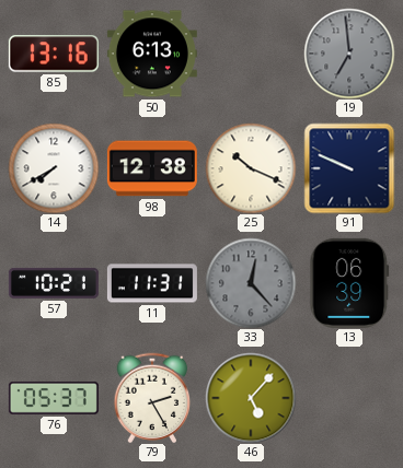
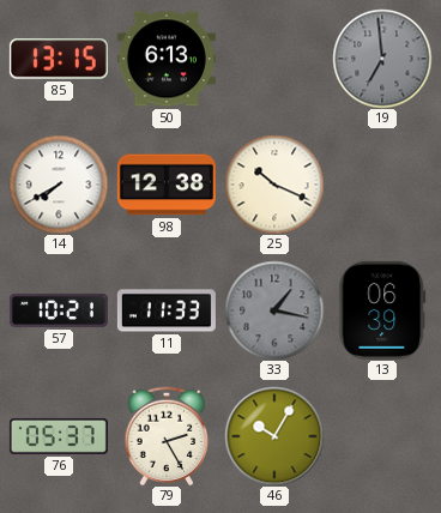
85: 13:16 -> 13:15 (59, 59)
91: 9:49 -> none (349, 168)
11: 11:31 -> 11:33 (167, 310)
33: 12:23 -> 1:17 (274, 310)
46: 5:07 -> 10:05 (274, 436)
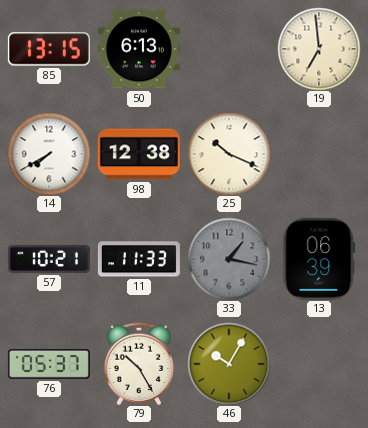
19 dial: grey -> cream (319, 49)
79: 2:25 -> 10:25 (139, 364)
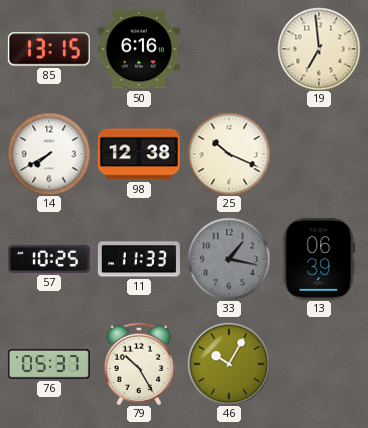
50: 6:13 -> 6:16 (139, 49)
57: 10:21 -> 10:25 (49, 259)
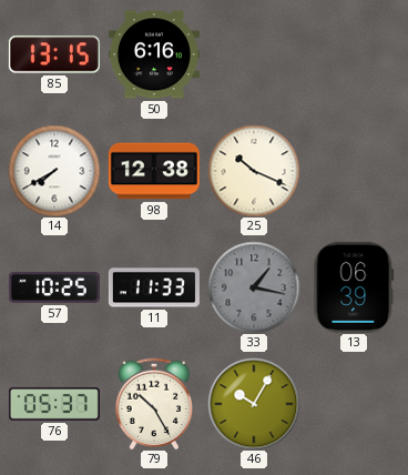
19: 6:59 -> none (319, 49)
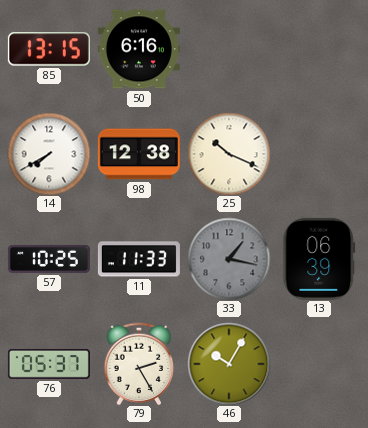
79: 10:25 -> 2:25 (139, 364)
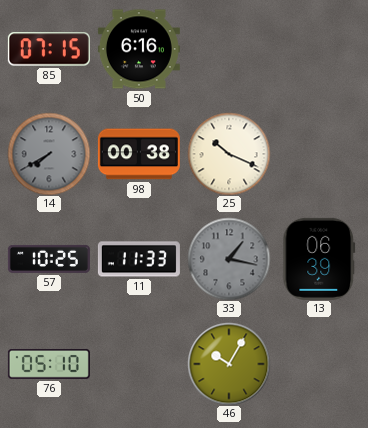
85: 13:15 -> 07:15 (49, 49)
14 dial: white -> grey (49, 154)
98: 12:38 -> 00:38 (139, 154)
76: 05:37 -> 05:10 (49, 364)
79: 2:25 -> none (139, 364)
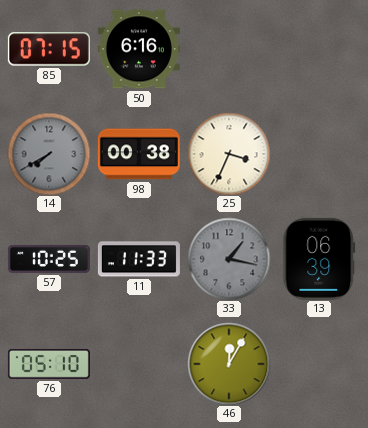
25: 10:19 -> 3:34 (229, 154)
46: 10:05 -> 12:05 (229, 364)
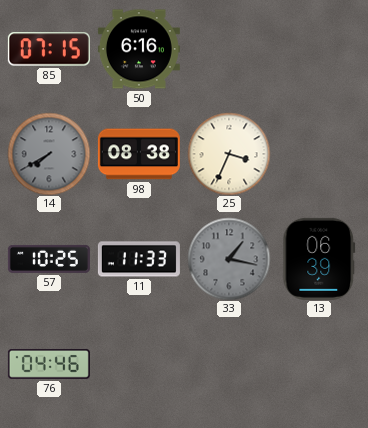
98: 00:38 -> 08:38 (139, 154)
76: 05:10 -> 04:46 (49, 364)
46: 12:05 -> none (229, 364)
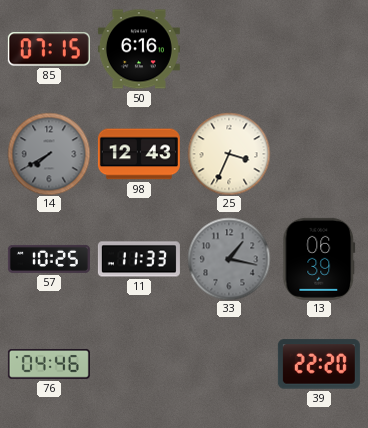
98: 08:38 -> 12:43 (139, 154)
39: none -> 22:20 (319, 364)
